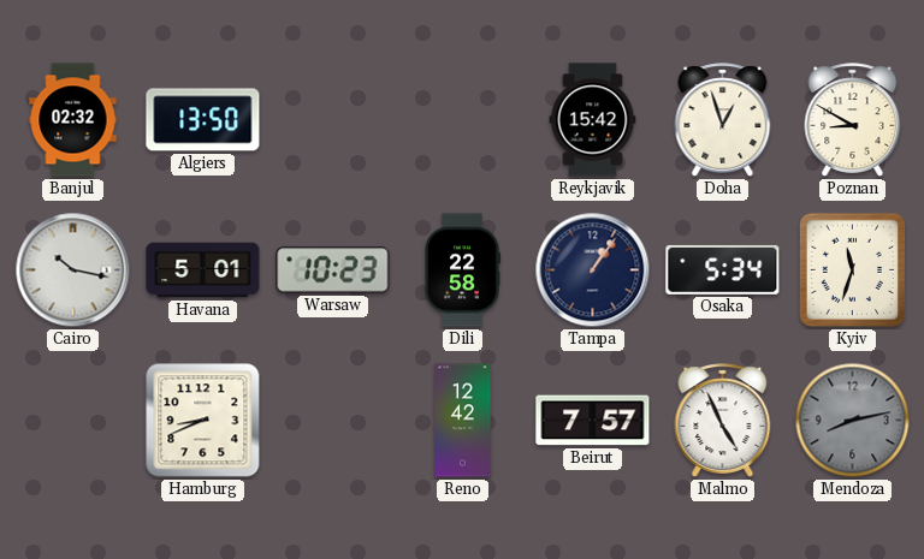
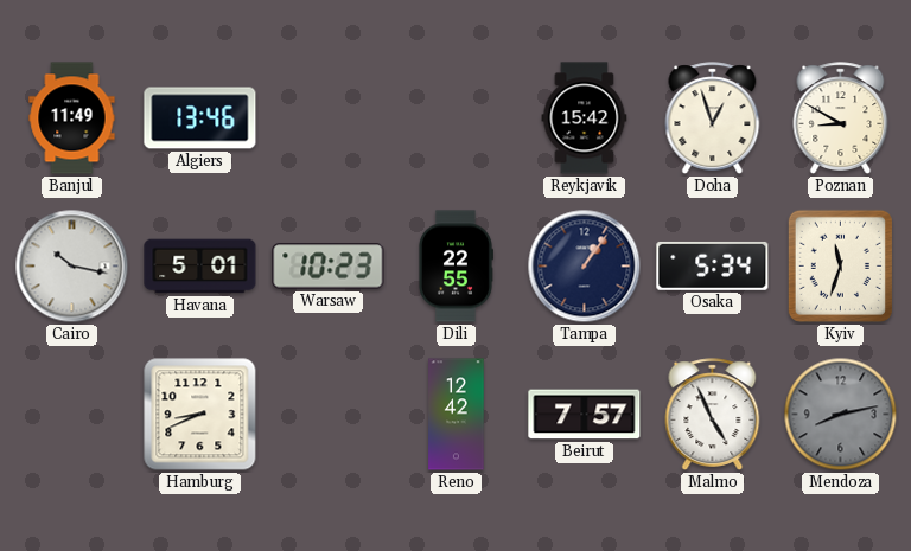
Banjul: 02:32 -> 11:49 (72, 118)
Algiers: 13:50 -> 13:46 (200, 118)
Dili: 22:58 -> 22:55 (455, 267)
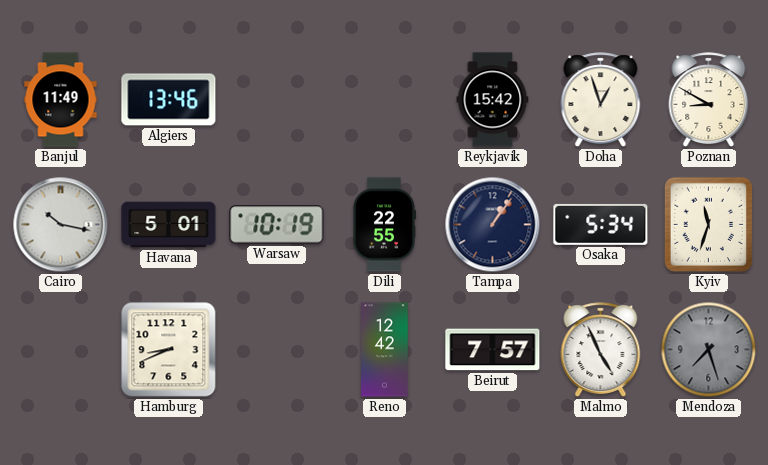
Warsaw: 10:23 -> 10:19 (277, 225)
Mendoza: 8:13 -> 7:27 (709, 350)
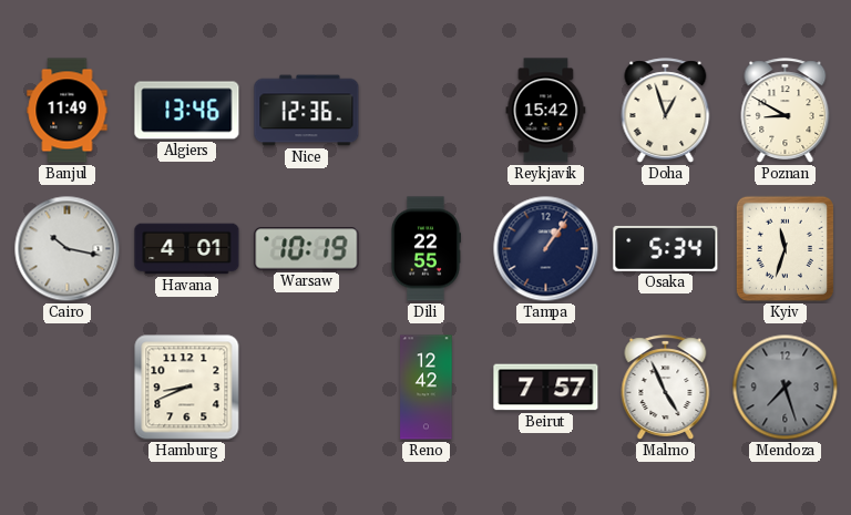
Nice: none -> 12:36 (307, 111)
Havana: 5:01 -> 4:01 (187, 249)
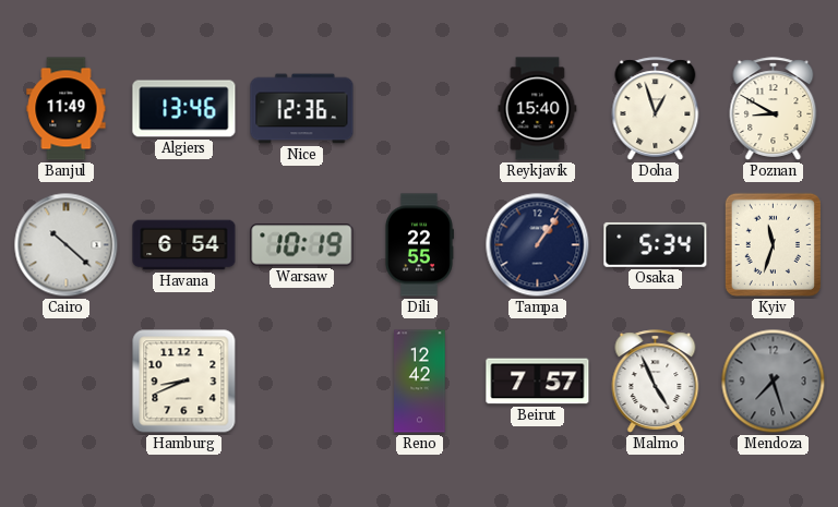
Reykjavik: 15:42 -> 15:40 (538, 109)
Cairo: 10:17 -> 10:22 (67, 245)
Havana: 4:01 -> 6:54 (184, 245)
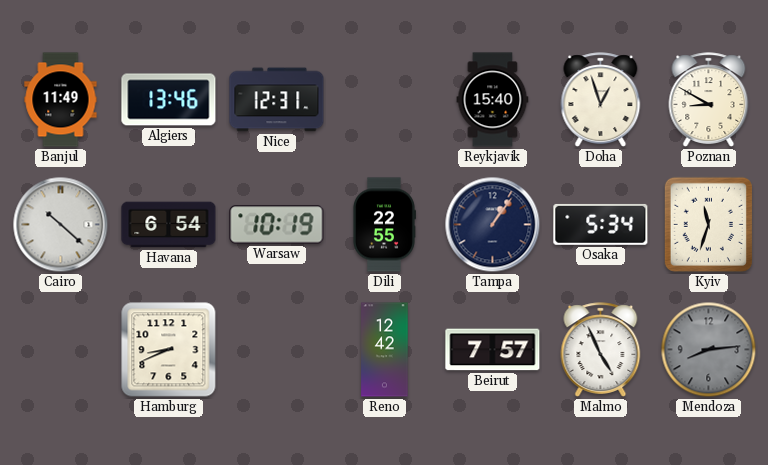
Nice: 12:36 -> 12:31 (277, 100)
Mendoza: 7:27 -> 8:14 (709, 350)
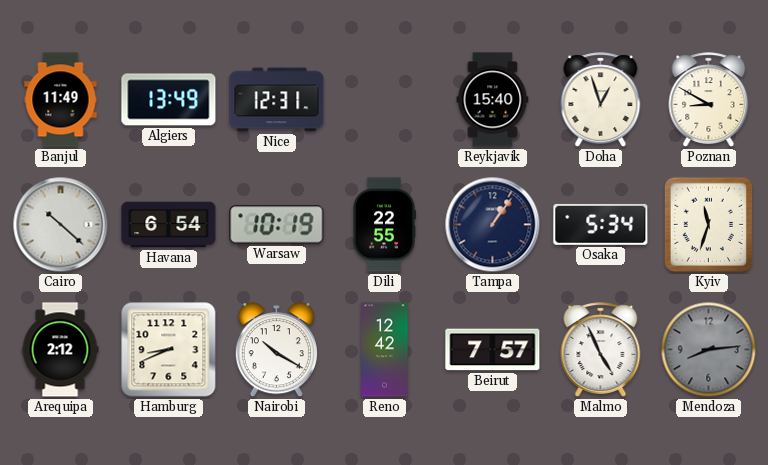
Algiers: 13:46 -> 13:49 (169, 100)
Arequipa: none -> 2:12 (60, 350)
Nairobi: none -> 10:20 (276, 350)
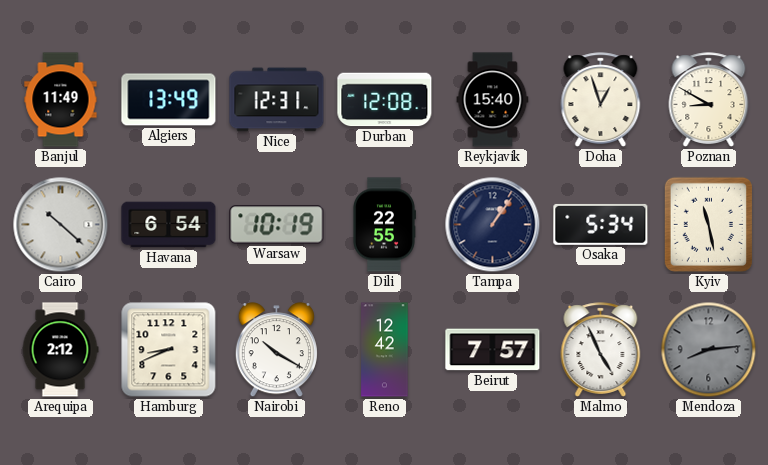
Durban: none -> 12:08 (385, 100)
Kyiv: 11:33 -> 11:28 (708, 224)
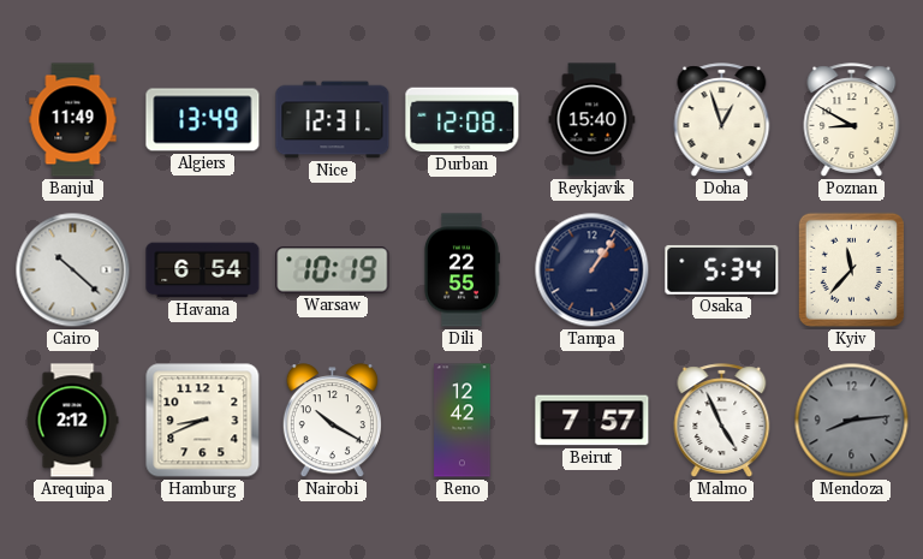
Kyiv: 11:28 -> 11:37 (851, 269)
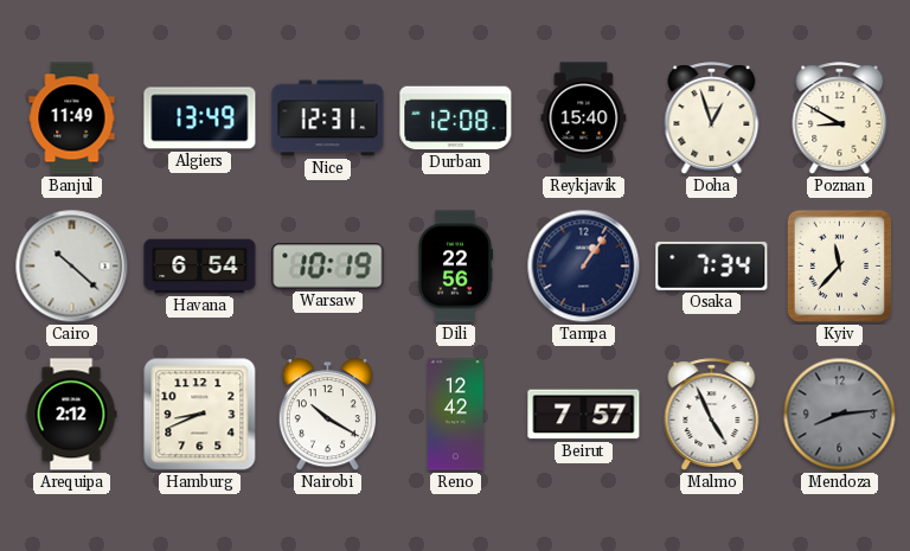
Dili: 22:55 -> 22:56 (455, 267)
Osaka: 5:34 -> 7:34 (712, 265)
